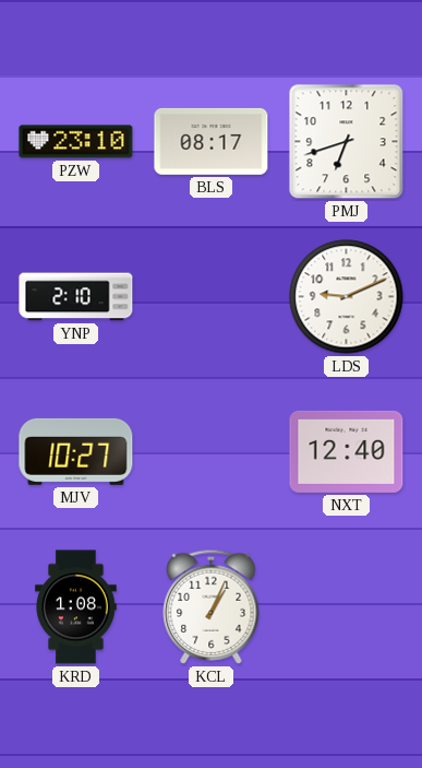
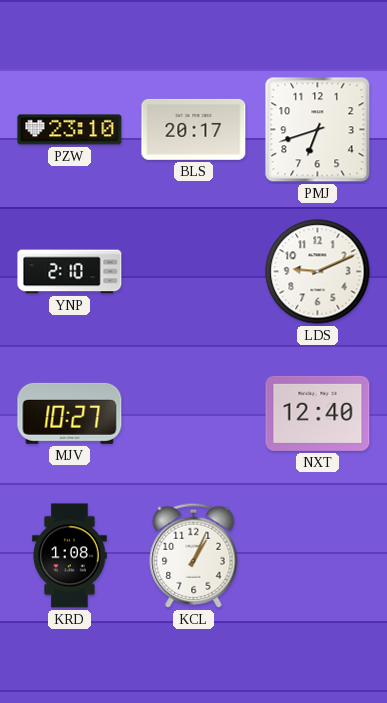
BLS: 08:17 -> 20:17 (194, 129)
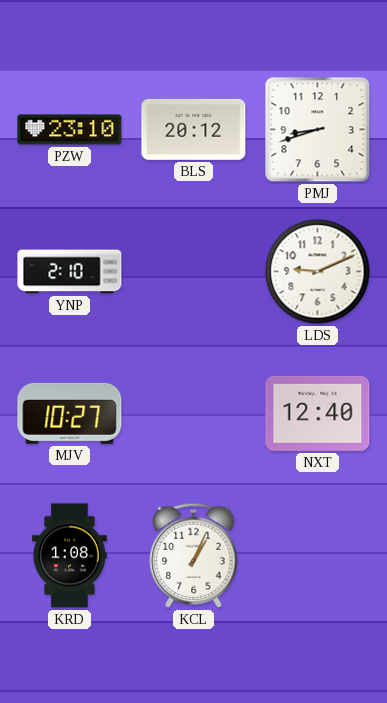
BLS: 20:17 -> 20:12 (194, 129)
PMJ: 6:42 -> 8:42 (318, 130)
